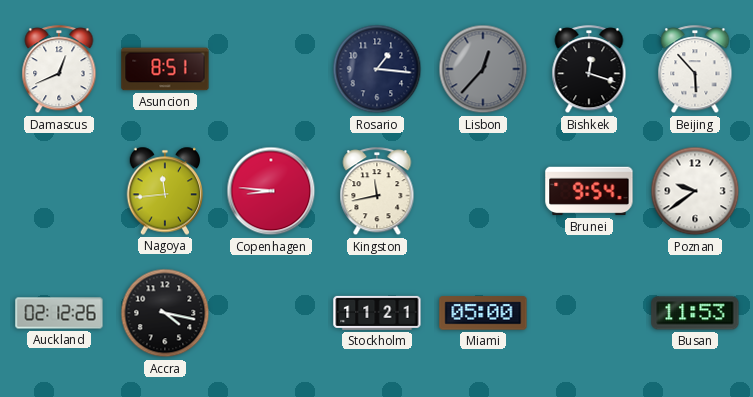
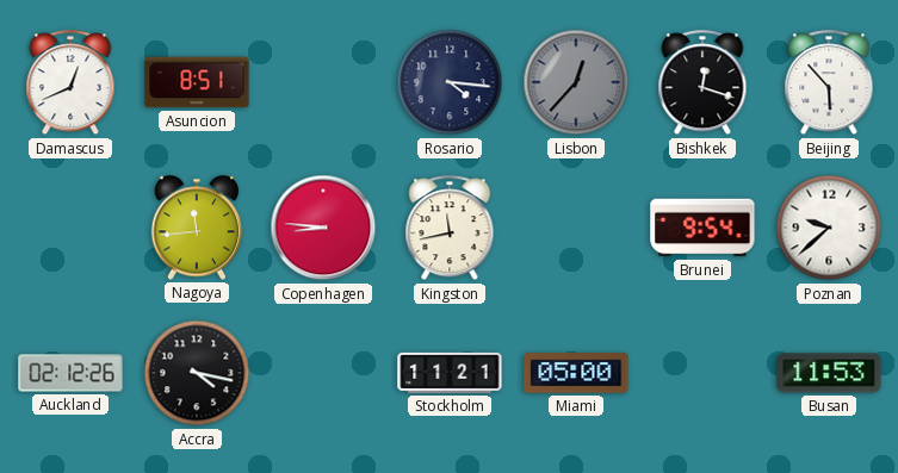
Rosario: 1:16 -> 4:16 (450, 82)
Poznan: 9:39 -> 9:38 (829, 228)
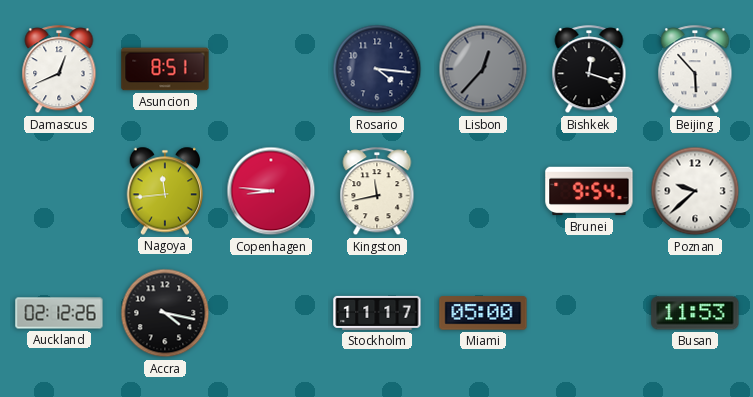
Stockholm: 11:21 -> 11:17 (377, 313)
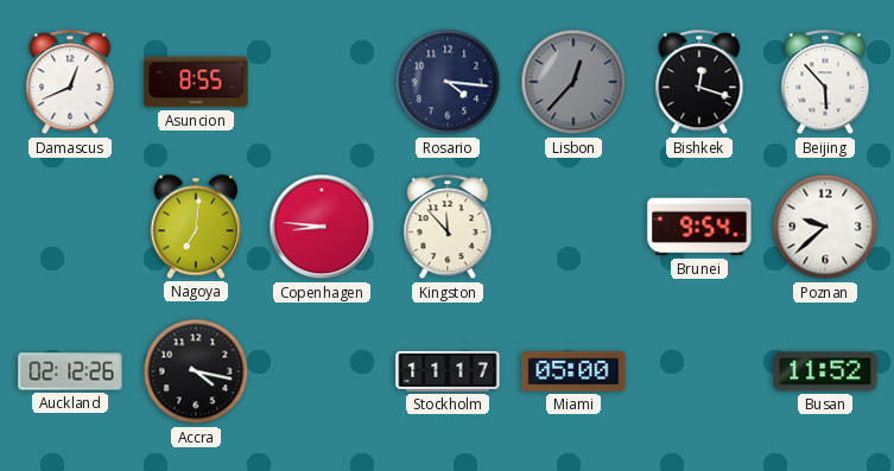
Asuncion: 8:51 -> 8:55 (196, 82)
Nagoya: 11:44 -> 7:01 (196, 227)
Kingston: 11:43 -> 11:53 (448, 228)
Busan: 11:53 -> 11:52 (825, 371)
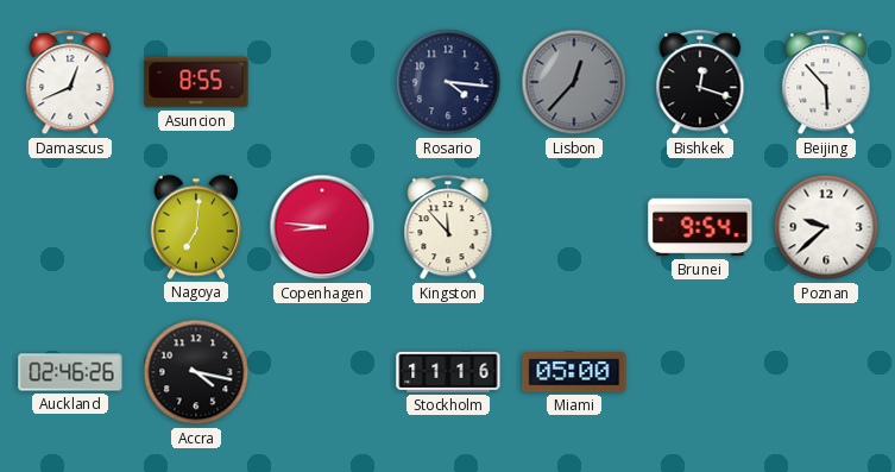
Auckland: 02:12 -> 02:46 (70, 372)
Stockholm: 11:17 -> 11:16 (448, 372)
Busan: 11:52 -> none (825, 371)
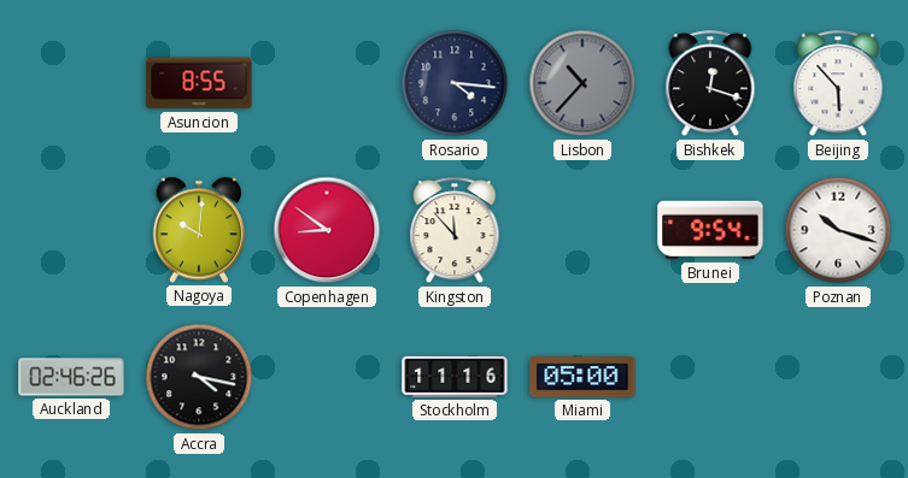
Damascus: 12:41 -> none (70, 83)
Lisbon: 12:37 -> 10:37 (582, 83)
Nagoya: 7:01 -> 10:01 (199, 230)
Copenhagen: 8:46 -> 8:51 (327, 230)
Poznan: 9:38 -> 10:18 (838, 230)
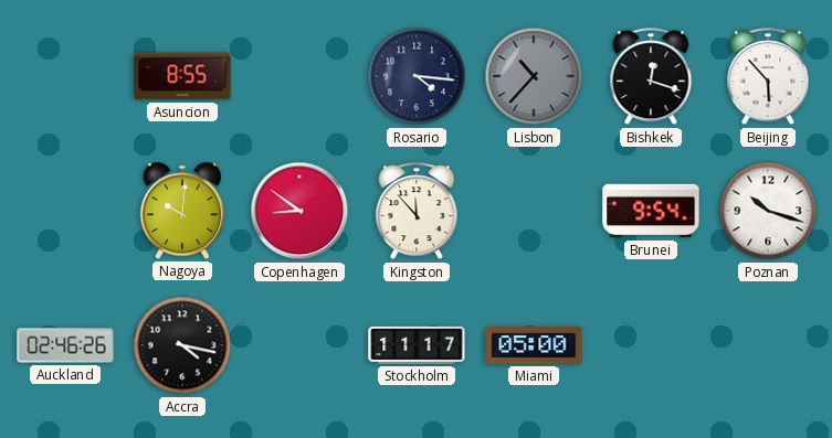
Stockholm: 11:16 -> 11:17 (417, 345)
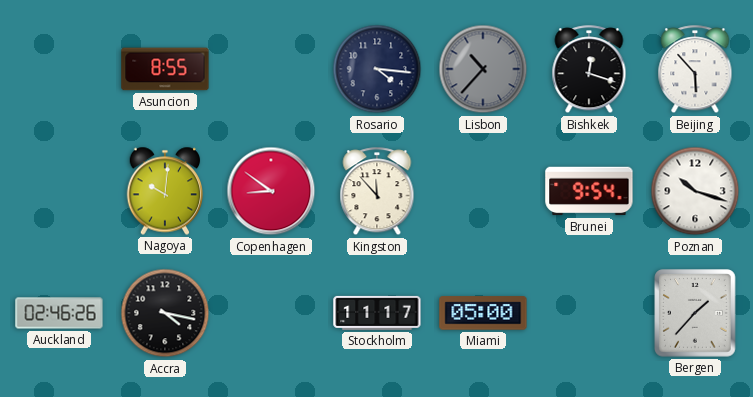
Bergen: none -> 1:37 (695, 313)
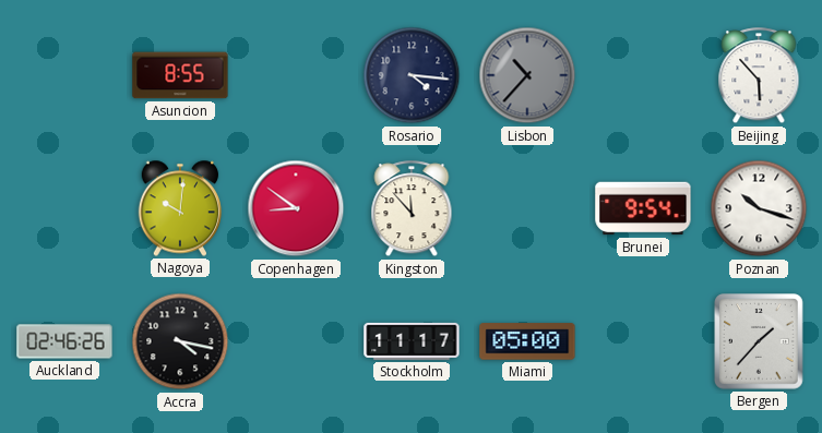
Bishkek: 12:18 -> none (589, 70)
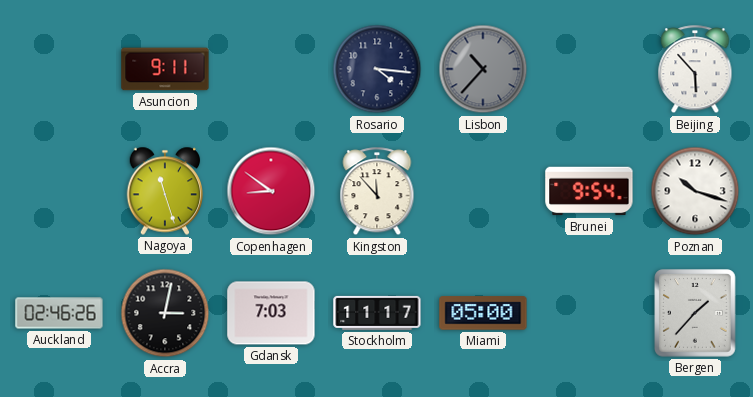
Asuncion: 8:55 -> 9:11 (165, 69)
Nagoya: 10:01 -> 11:27 (165, 191)
Accra: 4:17 -> 3:02 (165, 313)
Gdansk: none -> 7:03 (271, 313)
